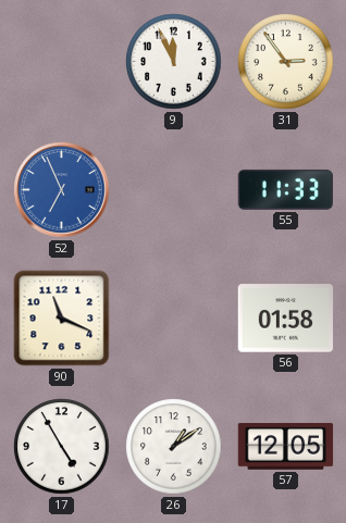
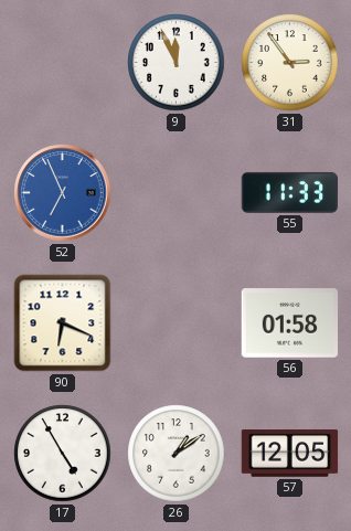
90: 11:19 -> 6:19 (63, 323)
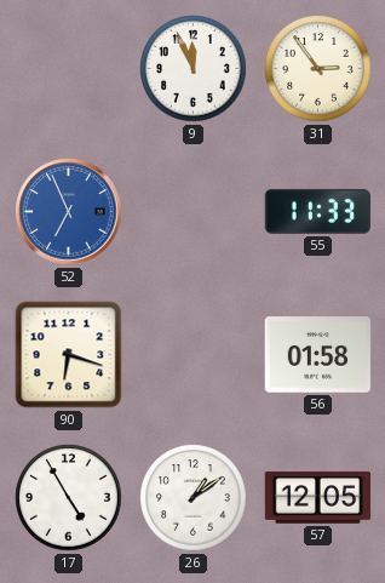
90: 6:19 -> 6:18 (69, 355)
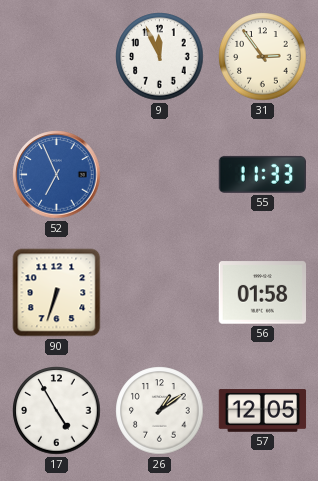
90: 6:18 -> 6:33 (57, 293)
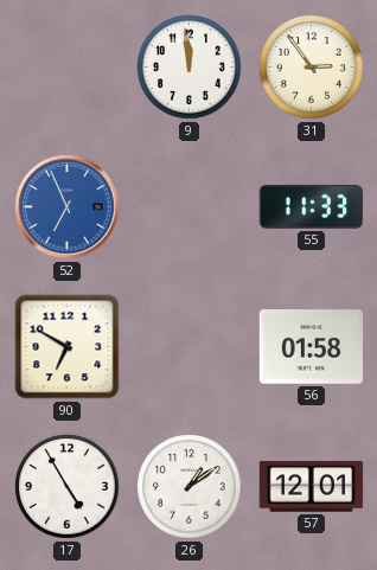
9: 11:56 -> 11:59 (190, 68)
90: 6:33 -> 6:50 (68, 347)
57: 12:05 -> 12:01 (312, 487)
